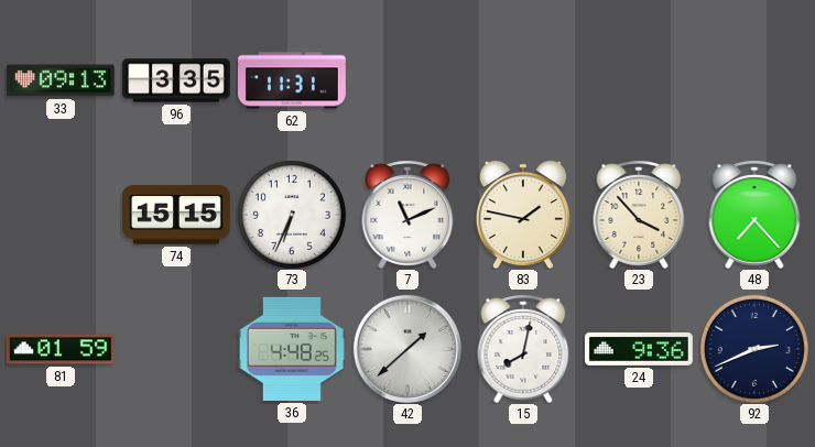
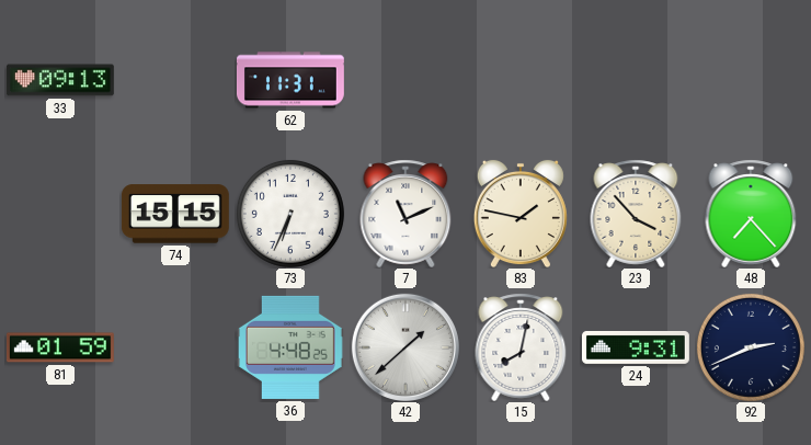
96: 3:35 -> none (177, 80)
24: 9:36 -> 9:31 (636, 347)
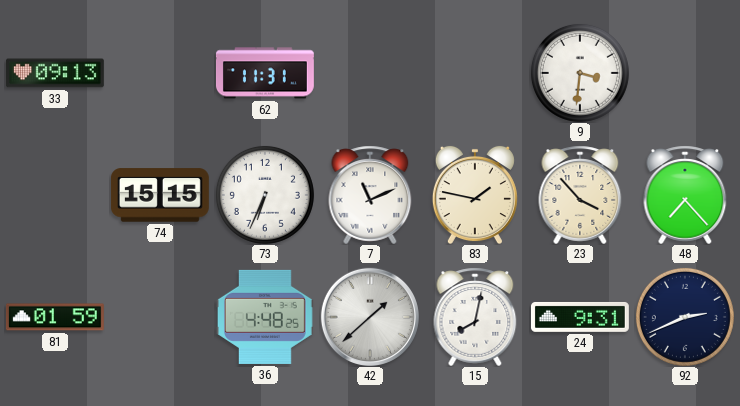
9: none -> 3:31 (580, 73)
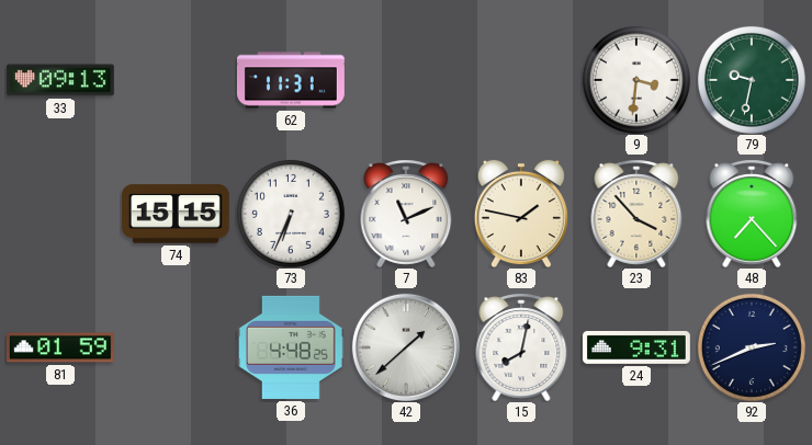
79: none -> 9:32 (752, 80)
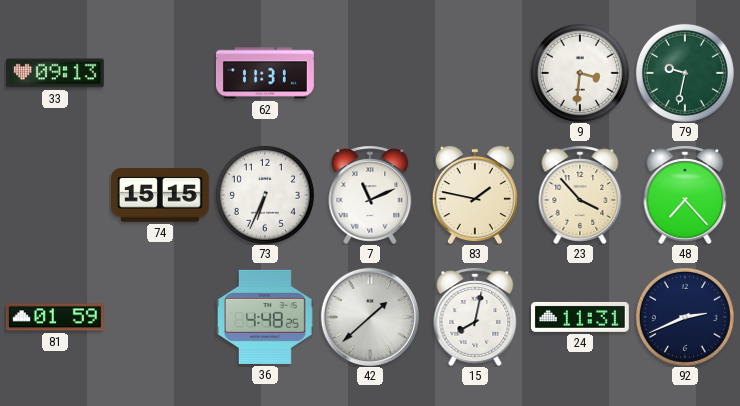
24: 9:31 -> 11:31 (580, 317)
